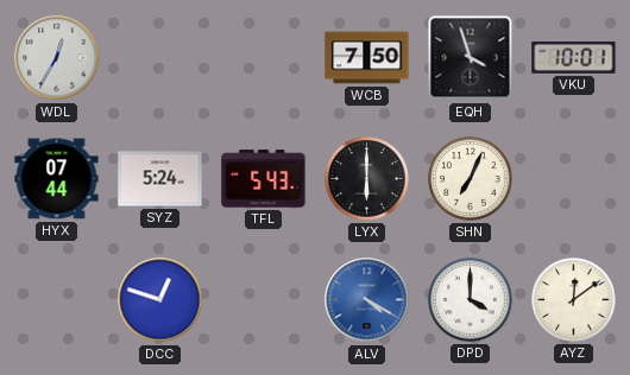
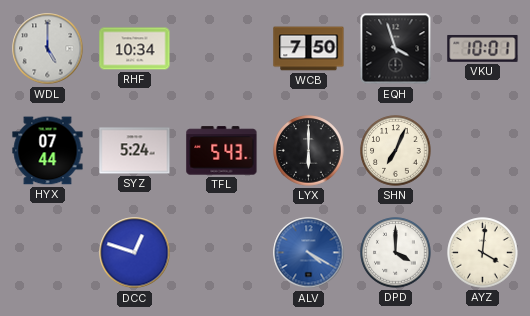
WDL: 12:35 -> 5:00 (48, 49)
RHF: none -> 10:34 (135, 49)
AYZ: 12:09 -> 4:01 (483, 253)
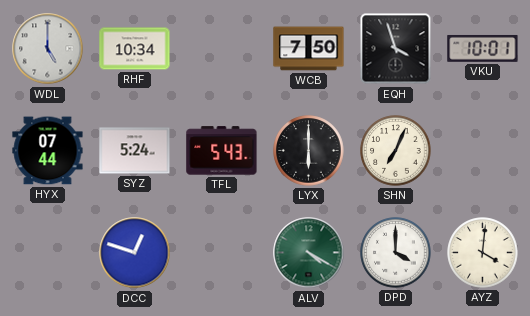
ALV dial: blue -> green (309, 253)
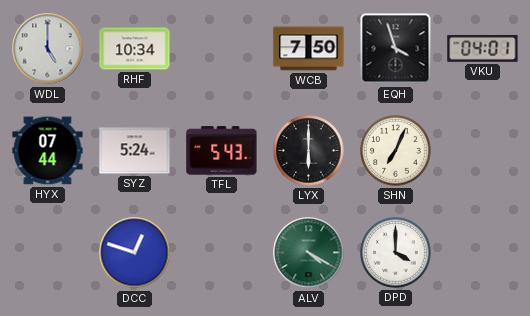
VKU: 10:01 -> 04:01 (483, 48)
AYZ: 4:01 -> none (483, 253)
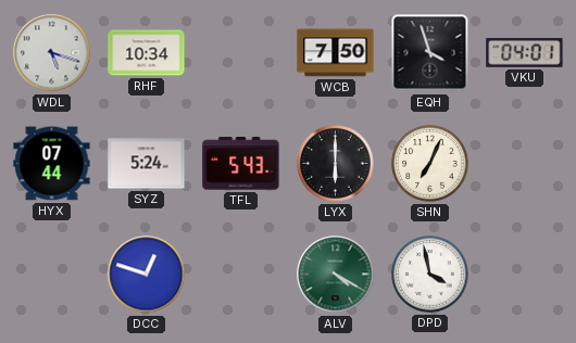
WDL: 5:00 -> 5:18 (52, 53)
DPD: 4:00 -> 3:58 (430, 275)
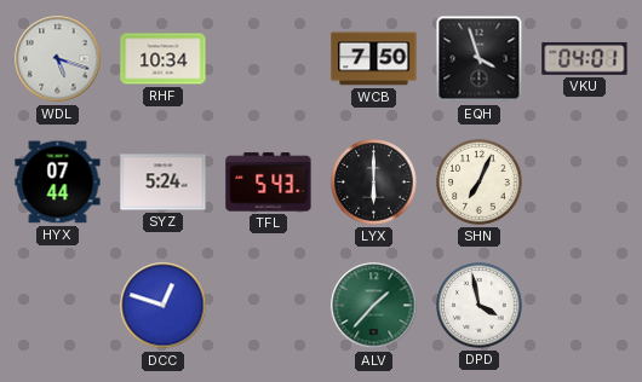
ALV: 4:20 -> 1:37 (374, 306)
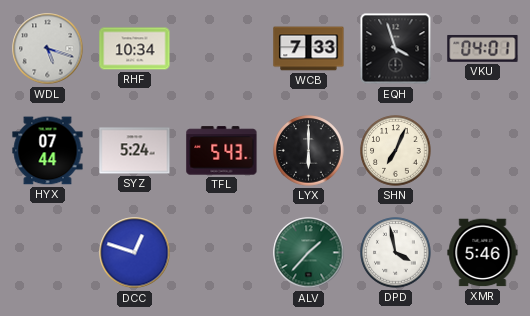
WCB: 7:50 -> 7:33 (309, 49)
XMR: none -> 5:46 (483, 253)
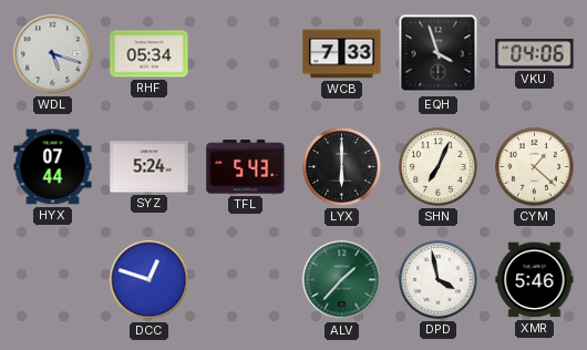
RHF: 10:34 -> 05:34 (150, 54)
VKU: 04:01 -> 04:06 (535, 53)
CYM: none -> 1:22 (535, 167)
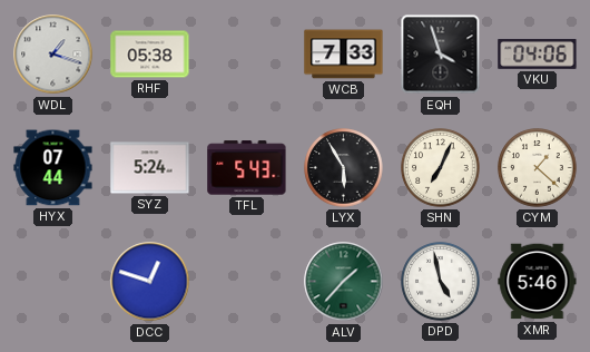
WDL: 5:18 -> 1:18 (53, 55)
RHF: 05:34 -> 05:38 (150, 55)
LYX: 6:00 -> 5:55 (344, 168)
DPD: 3:58 -> 4:58 (441, 282)
